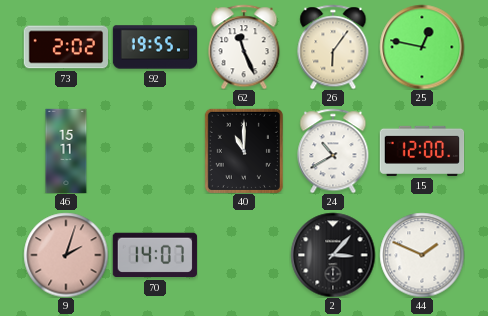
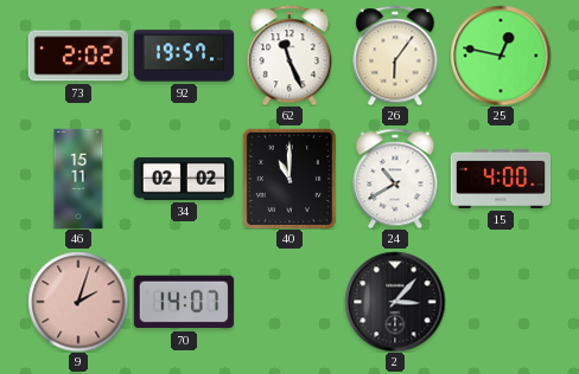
92: 19:55 -> 19:57 (184, 56)
34: none -> 02:02 (183, 179)
15: 12:00 -> 4:00 (501, 179)
44: 1:49 -> none (422, 255)
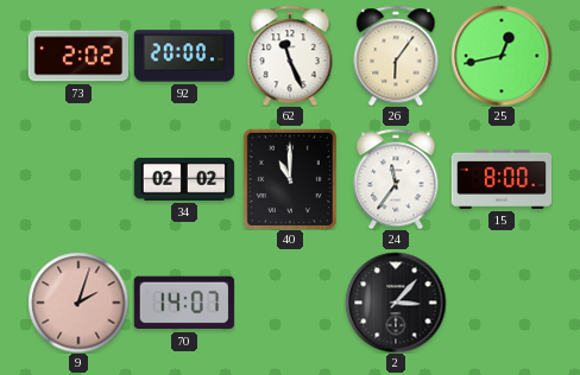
92: 19:57 -> 20:00 (184, 56)
25: 12:47 -> 12:43 (502, 56)
46: 15:11 -> none (78, 179)
24: 10:40 -> 11:36 (396, 179)
15: 4:00 -> 8:00 (502, 179)
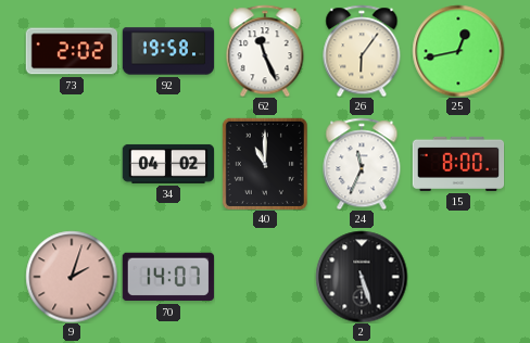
92: 20:00 -> 19:58 (168, 51)
34: 02:02 -> 04:02 (167, 164)
24: 11:36 -> 11:34 (362, 164)
2: 3:07 -> 5:27 (362, 277)
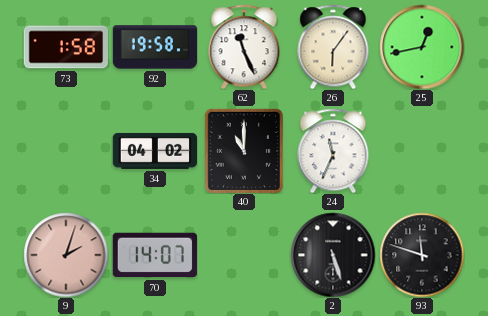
73: 2:02 -> 1:58 (65, 47)
15: 8:00 -> none (458, 164)
93: none -> 11:48 (422, 255)
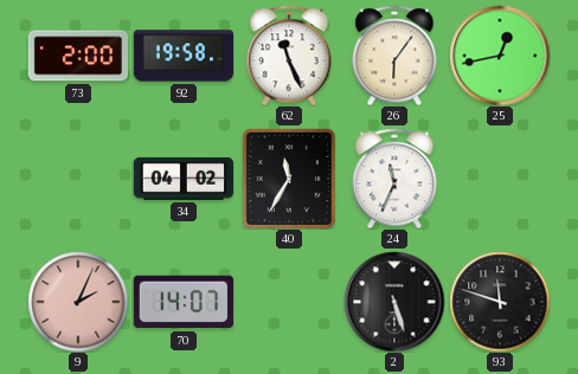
73: 1:58 -> 2:00 (77, 56)
40: 11:00 -> 11:35 (289, 179)
9: 2:03 -> 2:04 (78, 302)
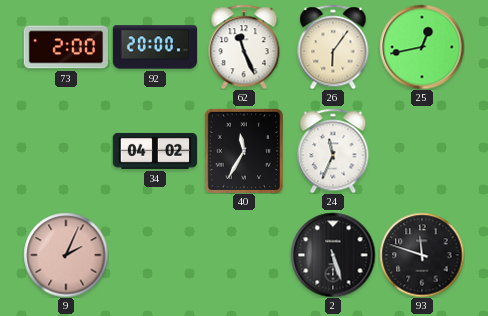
92: 19:58 -> 20:00 (155, 47)
70: 14:07 -> none (184, 302)
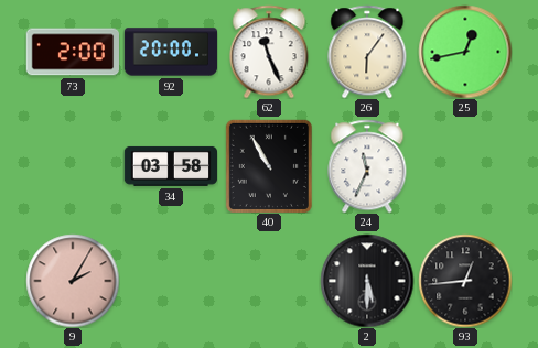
34: 04:02 -> 03:58 (170, 166)
40: 11:35 -> 10:55 (269, 166)
9: 2:04 -> 2:05 (73, 281)
2: 5:27 -> 5:30 (367, 281)
93: 11:48 -> 12:44 (465, 281)
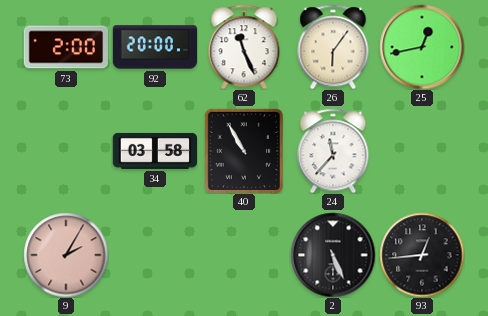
24: 11:34 -> 11:37 (333, 151)
2: 5:30 -> 5:26 (333, 255)
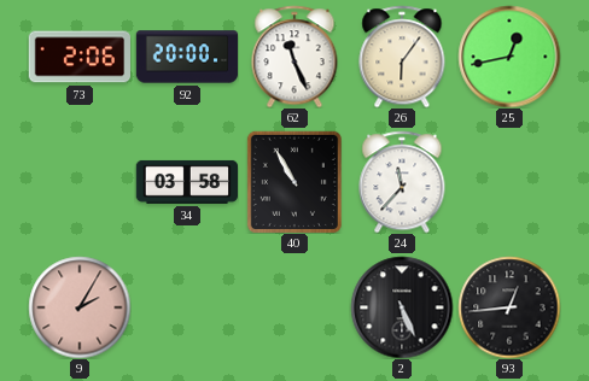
73: 2:00 -> 2:06 (78, 57)
